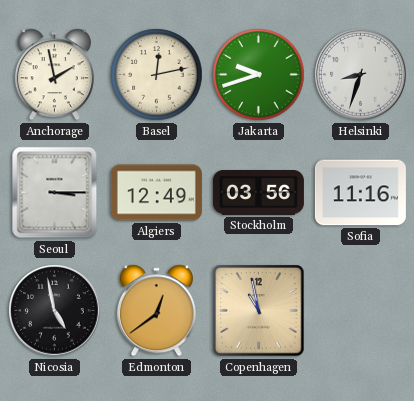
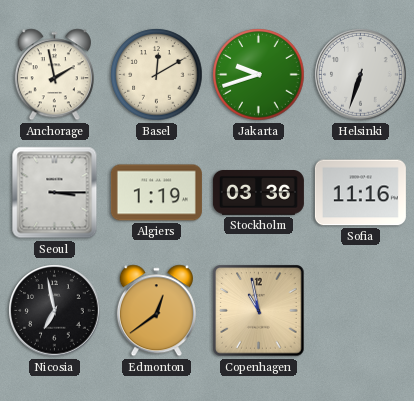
Basel: 12:13 -> 12:10 (157, 75)
Helsinki: 8:33 -> 6:33 (361, 75)
Algiers: 12:49 -> 1:19 (156, 193)
Stockholm: 03:56 -> 03:36 (258, 193)
Nicosia: 4:58 -> 6:58 (55, 311)
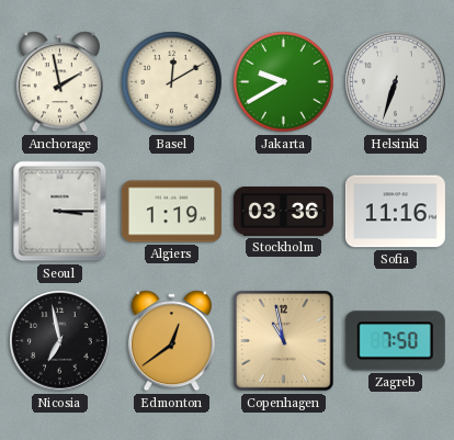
Jakarta: 9:42 -> 9:40 (284, 82)
Zagreb: none -> 7:50 (395, 341)
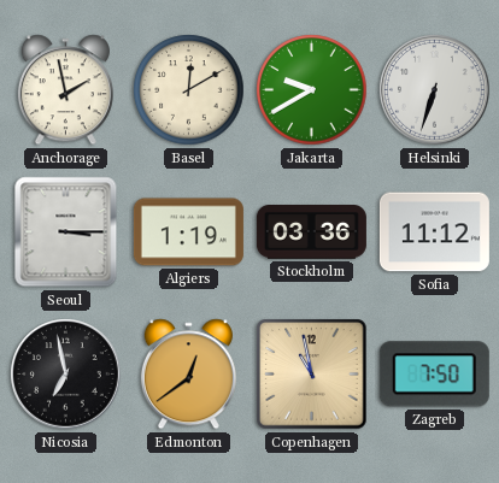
Sofia: 11:16 -> 11:12 (434, 232)
